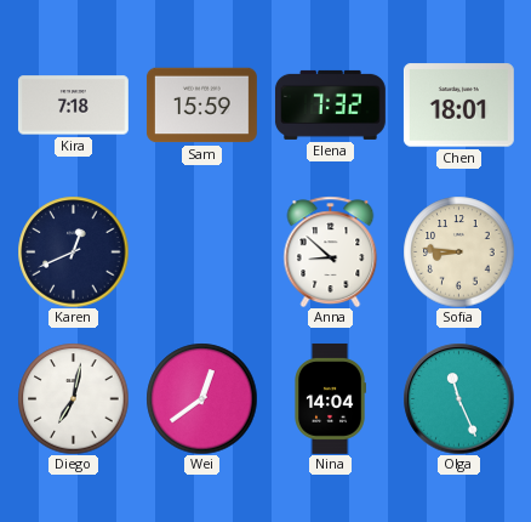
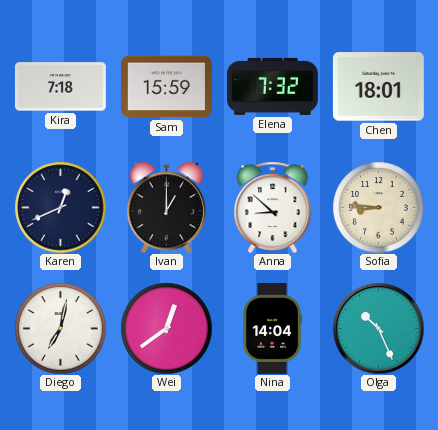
Ivan: none -> 1:00 (166, 207)
Olga: 11:26 -> 10:26 (378, 328)
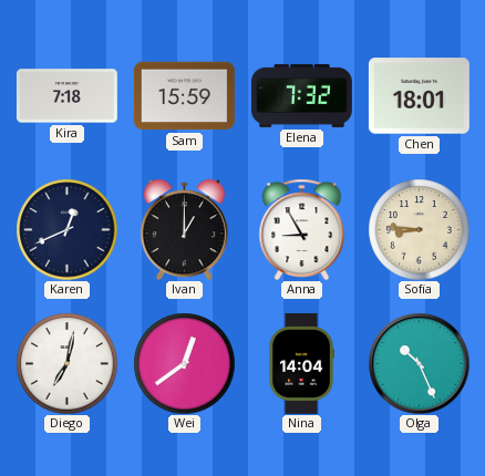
Anna: 8:52 -> 8:55 (302, 229)
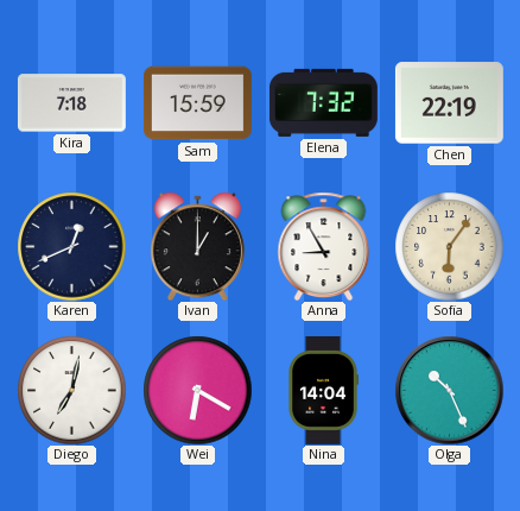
Chen: 18:01 -> 22:19 (449, 103)
Sofia: 8:46 -> 6:06 (449, 246)
Wei: 12:39 -> 6:20 (197, 390)
